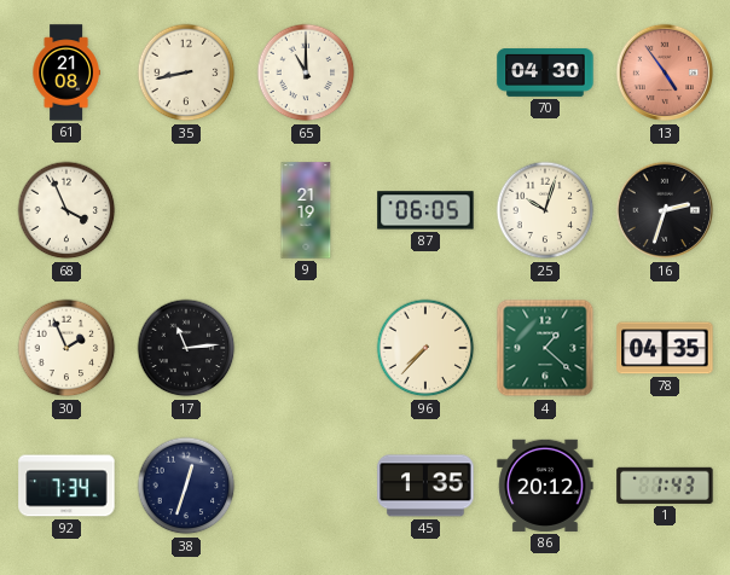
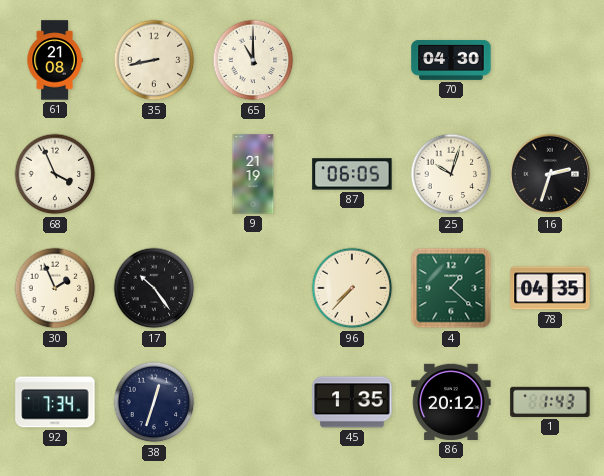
13: 4:54 -> none (665, 72)
17: 11:14 -> 10:24 (154, 288)
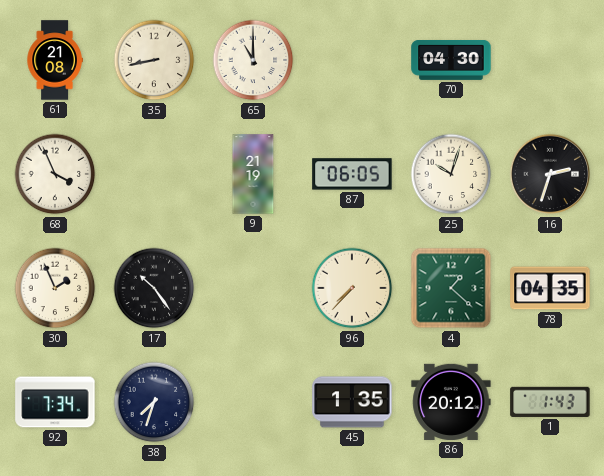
38: 12:33 -> 7:33 (154, 402)
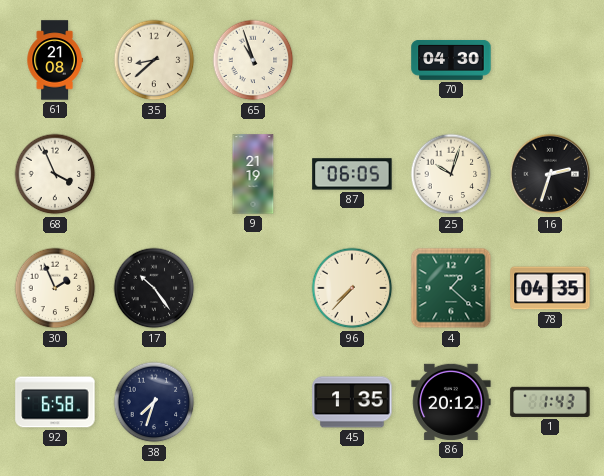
35: 8:43 -> 8:38 (154, 60)
65: 11:00 -> 10:57 (253, 60)
92: 7:34 -> 6:58 (55, 402)
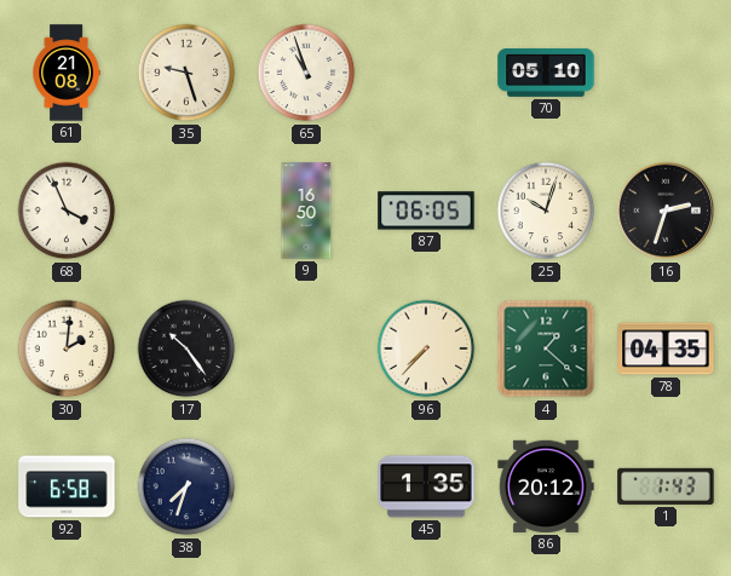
35: 8:38 -> 9:27 (186, 73)
70: 04:30 -> 05:10 (546, 74)
9: 21:19 -> 16:50 (306, 211)
30: 1:56 -> 2:01 (67, 349)
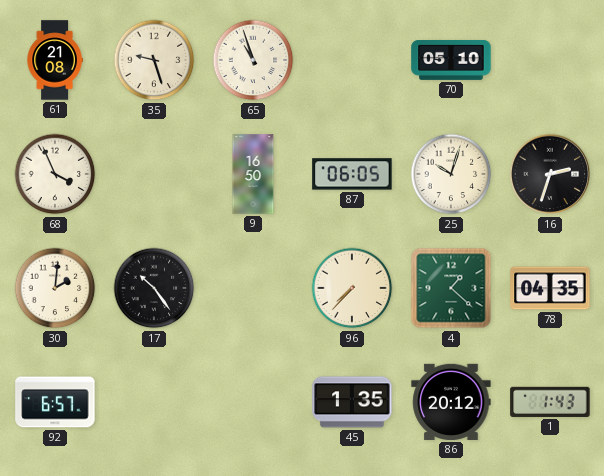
92: 6:58 -> 6:57 (55, 402)
38: 7:33 -> none (186, 486)
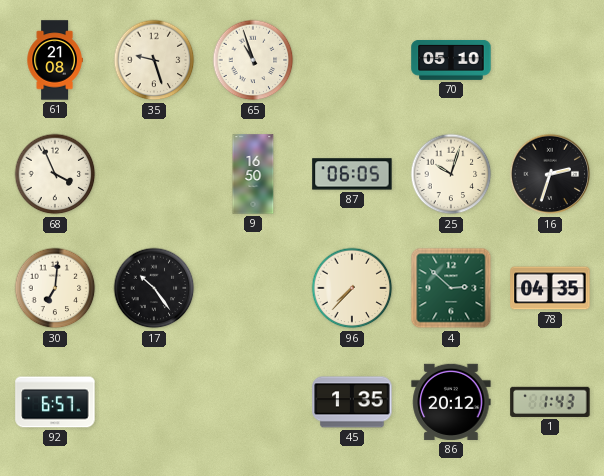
30: 2:01 -> 7:01 (55, 288)
4: 1:22 -> 2:52 (451, 288)
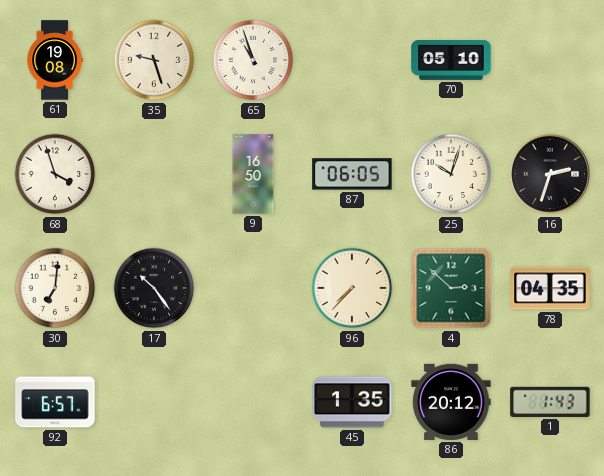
61: 21:08 -> 19:08 (55, 60)
68: 3:56 -> 3:57 (55, 174)
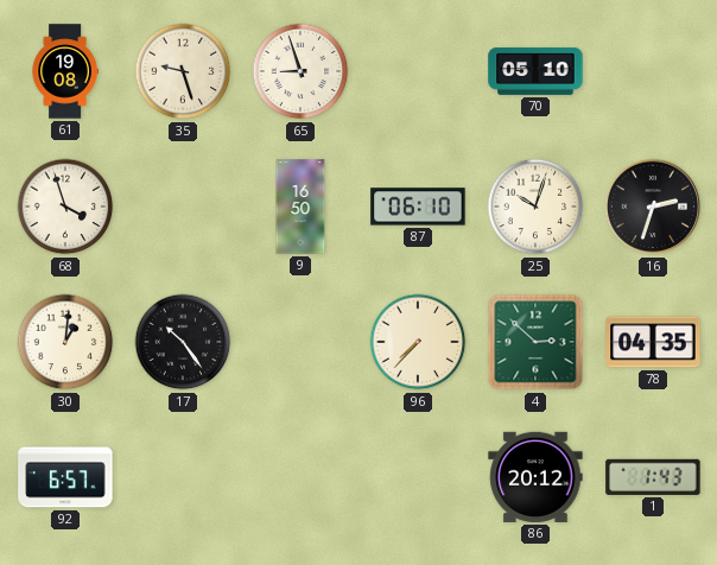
65: 10:57 -> 8:57 (300, 71)
87: 06:05 -> 06:10 (418, 207)
30: 7:01 -> 1:01 (65, 342)
45: 1:35 -> none (352, 402)
